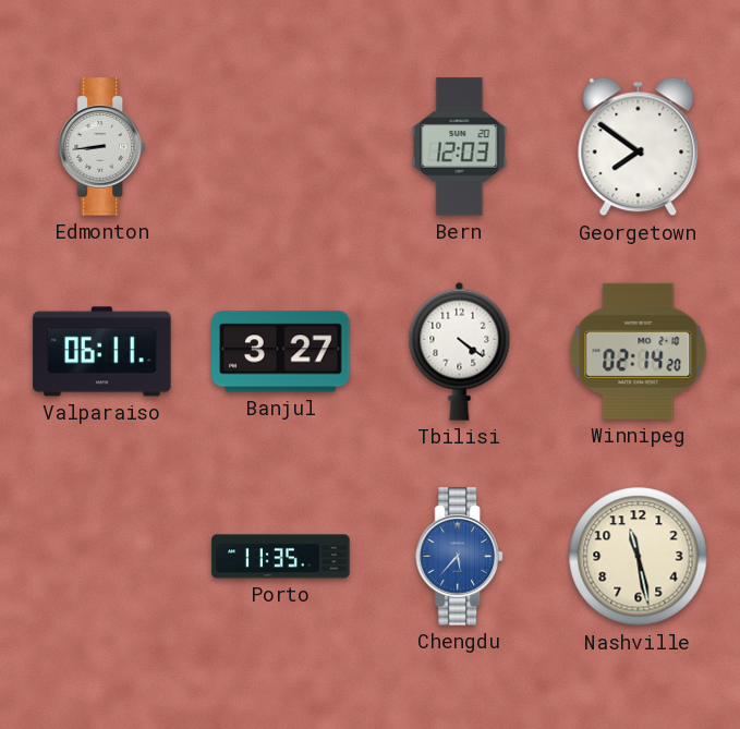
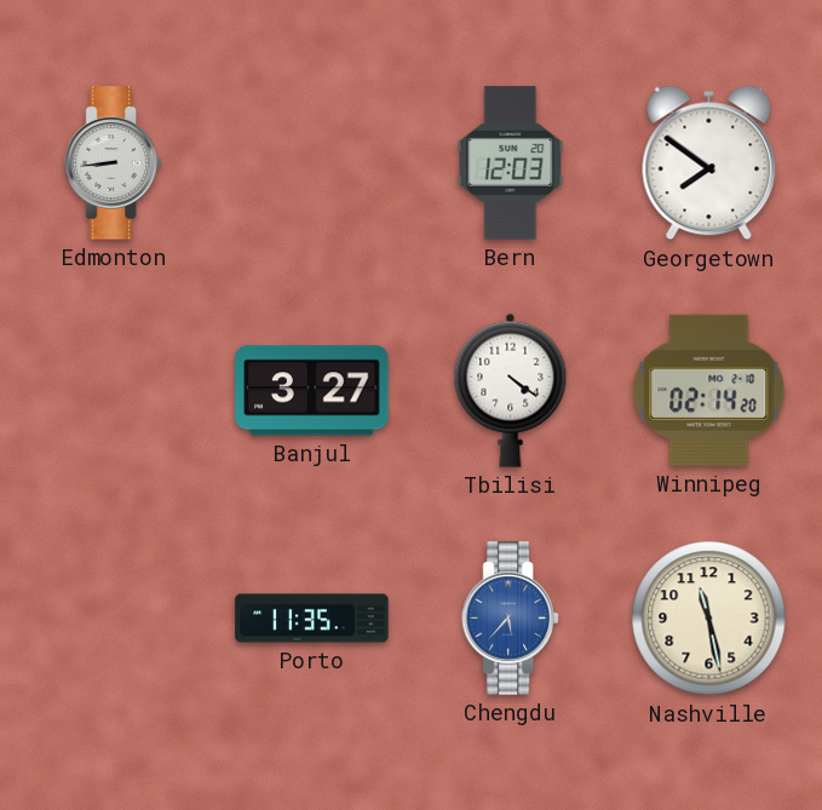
Valparaiso: 06:11 -> none (102, 352)
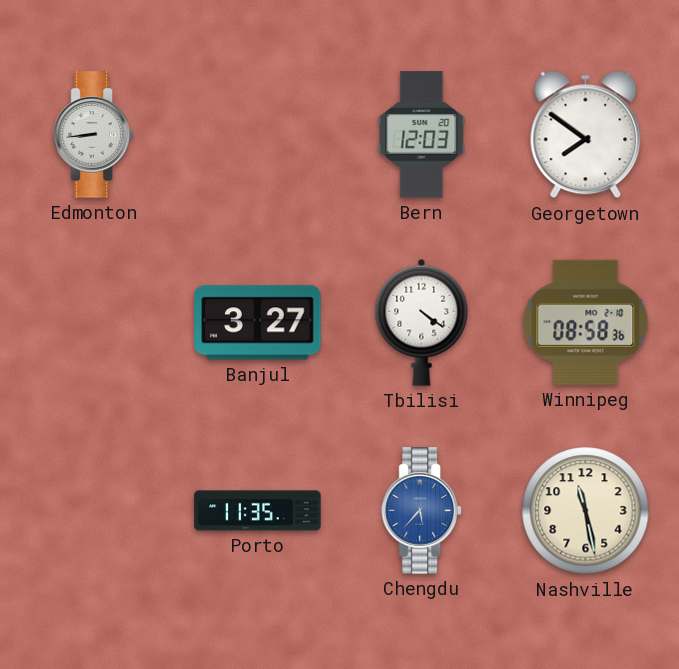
Winnipeg: 02:14 -> 08:58 (586, 322)
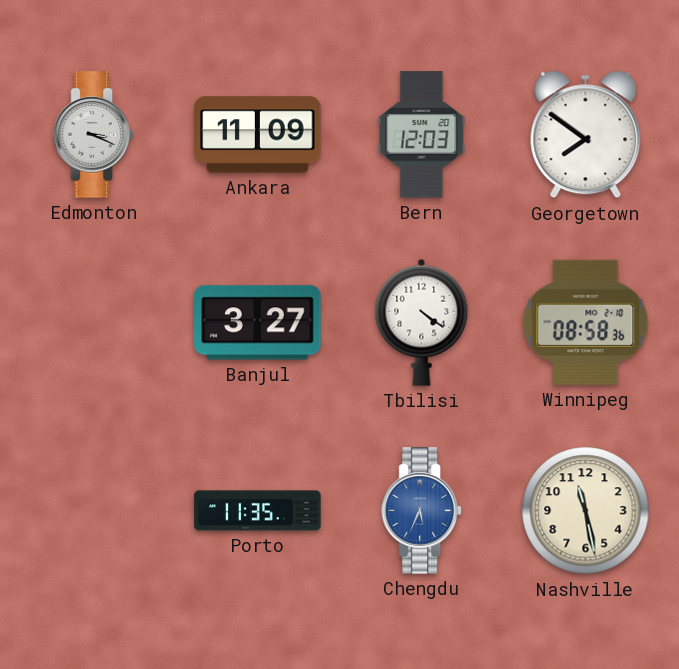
Edmonton: 8:44 -> 3:19 (93, 135)
Ankara: none -> 11:09 (258, 135)
Chengdu: 5:37 -> 5:34 (421, 511)
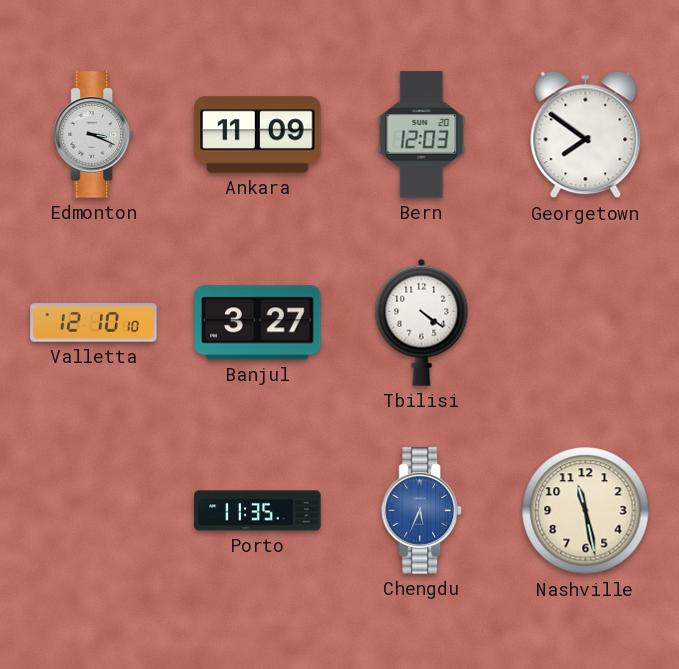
Valletta: none -> 12:10 (94, 323)
Winnipeg: 08:58 -> none (586, 322)
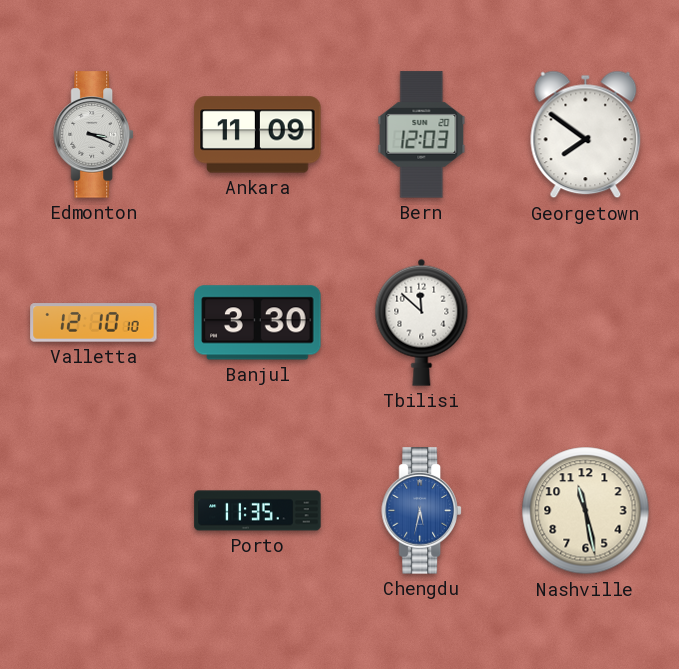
Banjul: 3:27 -> 3:30 (258, 323)
Tbilisi: 4:21 -> 11:52 (422, 322)
Chengdu: 5:34 -> 5:32 (421, 511)
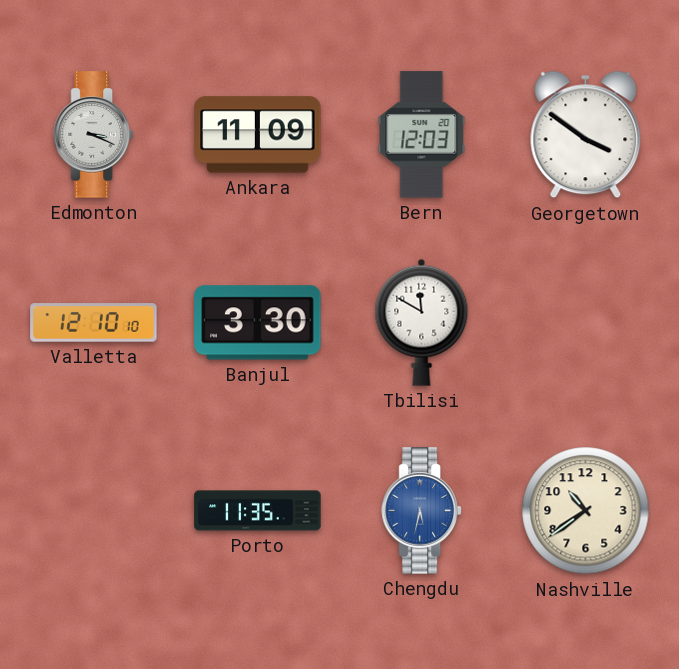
Georgetown: 7:51 -> 3:51 (586, 135)
Tbilisi: 11:52 -> 11:50 (422, 322)
Nashville: 11:28 -> 10:39 (586, 511)
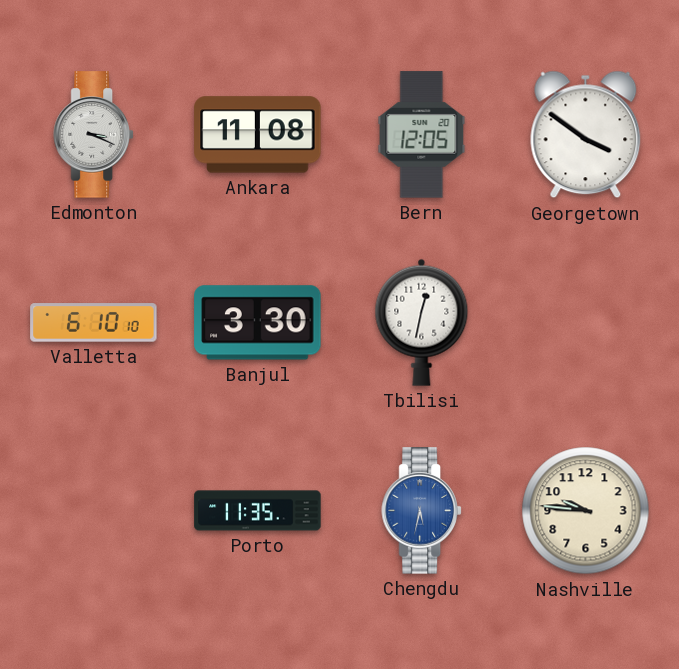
Ankara: 11:09 -> 11:08 (258, 135)
Bern: 12:03 -> 12:05 (422, 135)
Valletta: 12:10 -> 6:10 (94, 323)
Tbilisi: 11:50 -> 12:32 (422, 322)
Nashville: 10:39 -> 9:46 (586, 511)
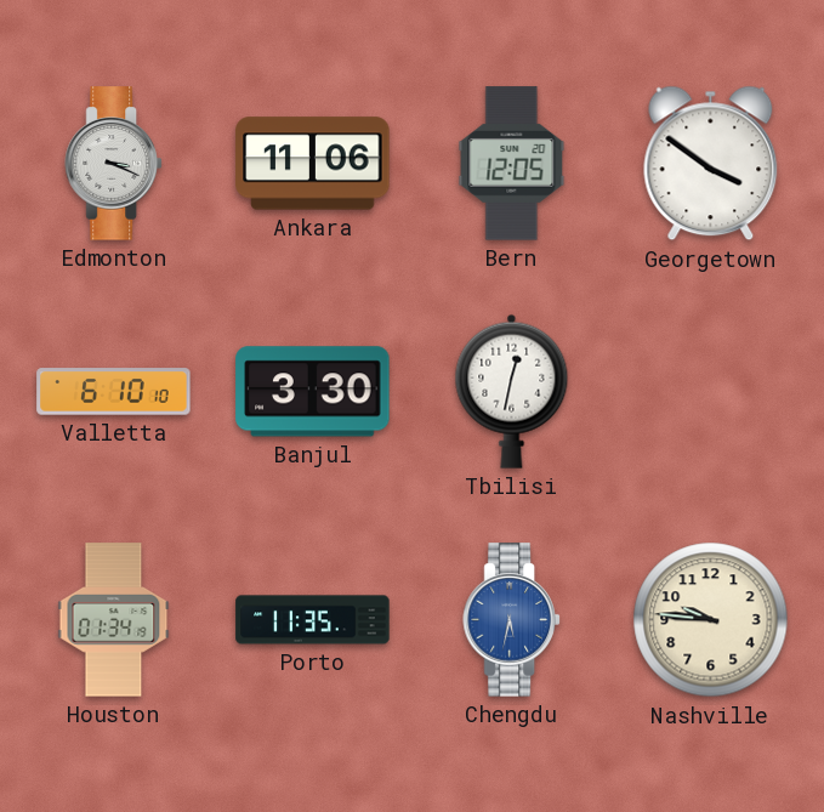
Ankara: 11:08 -> 11:06 (313, 164)
Houston: none -> 01:34 (114, 620)
